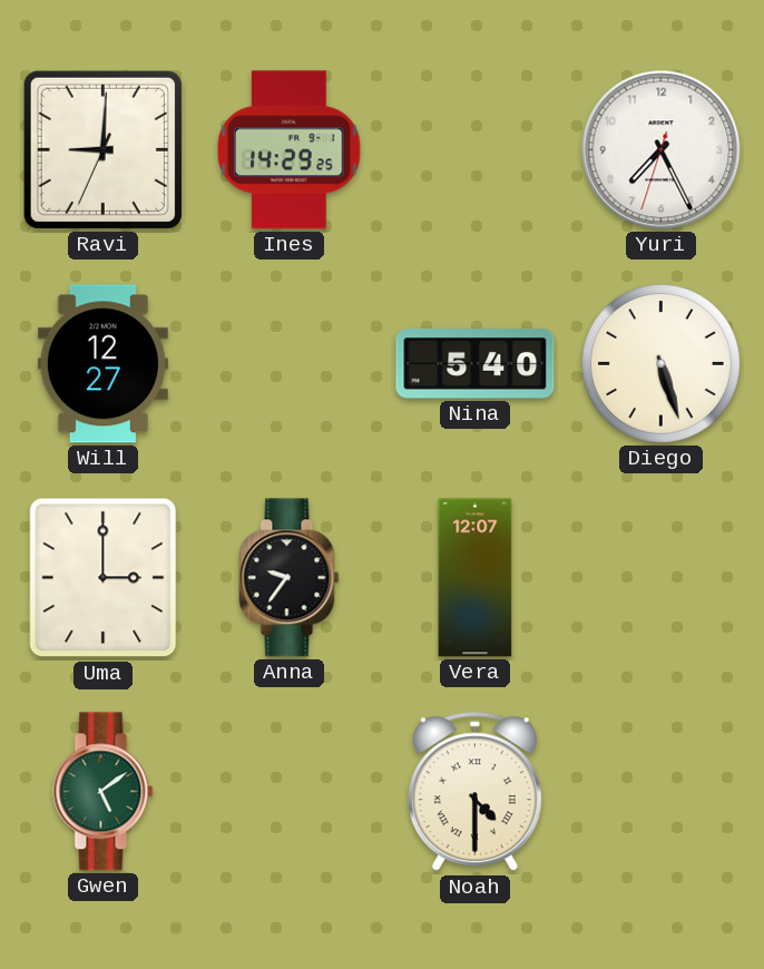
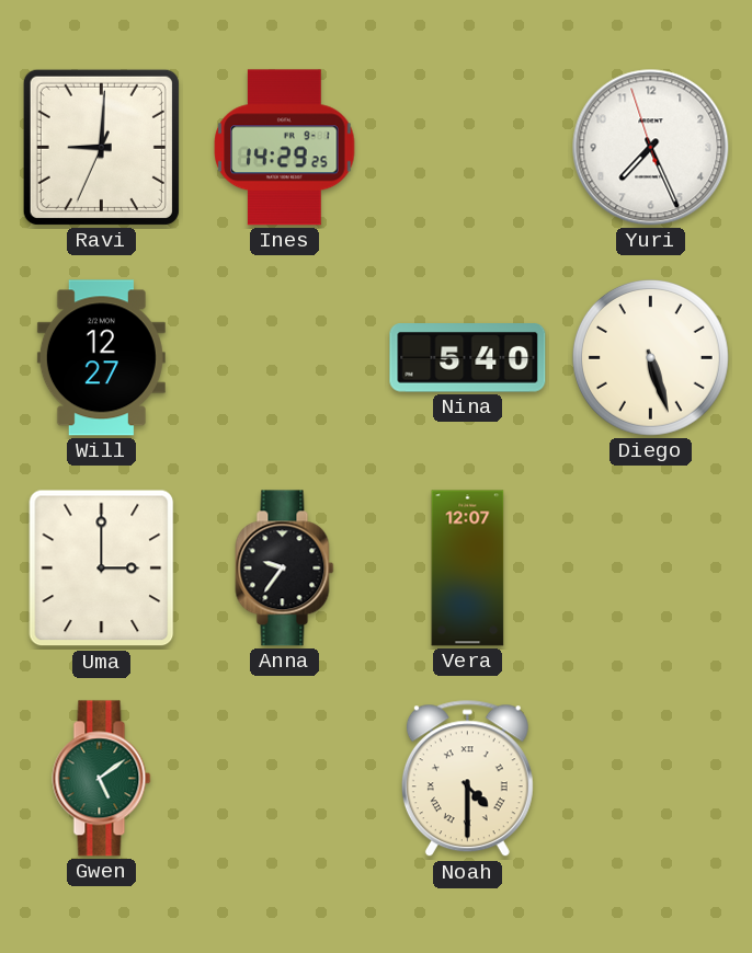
Yuri: 7:25:33 -> 7:25:57 (651, 148)
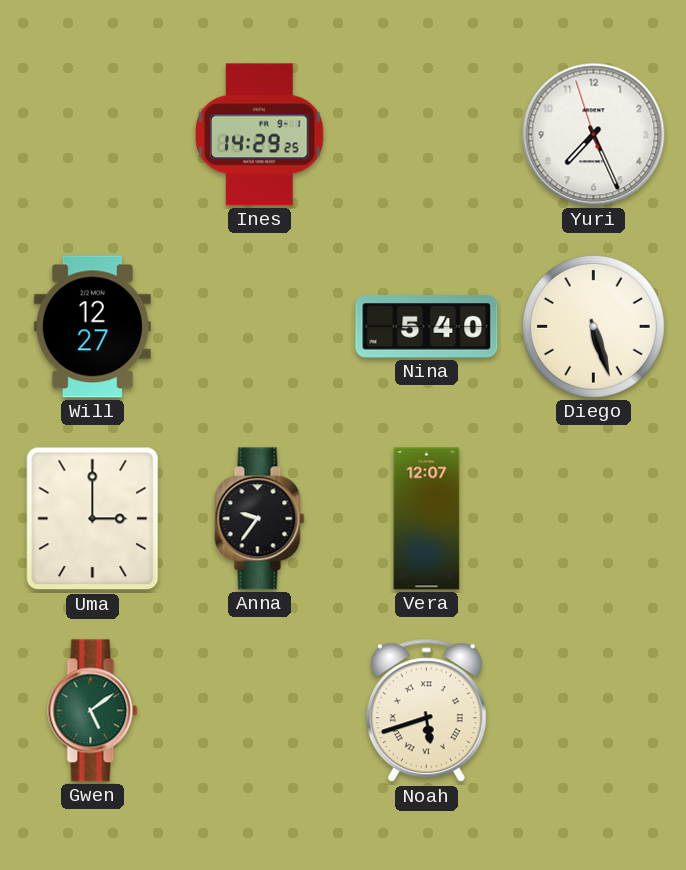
Ravi: 9:00 -> none (101, 147)
Noah: 4:30 -> 5:42 (426, 711)
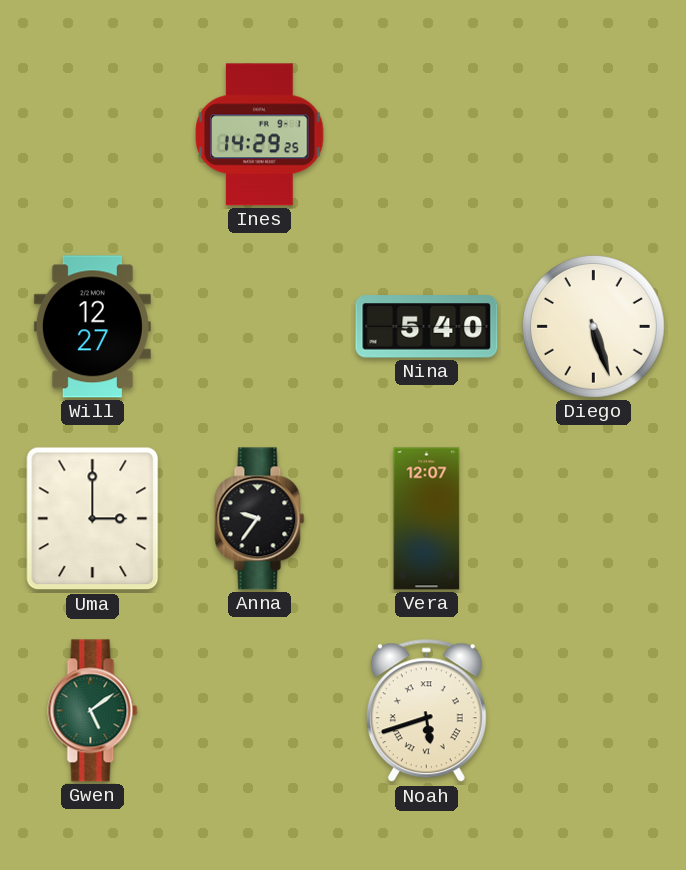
Yuri: 7:25 -> none (594, 135)
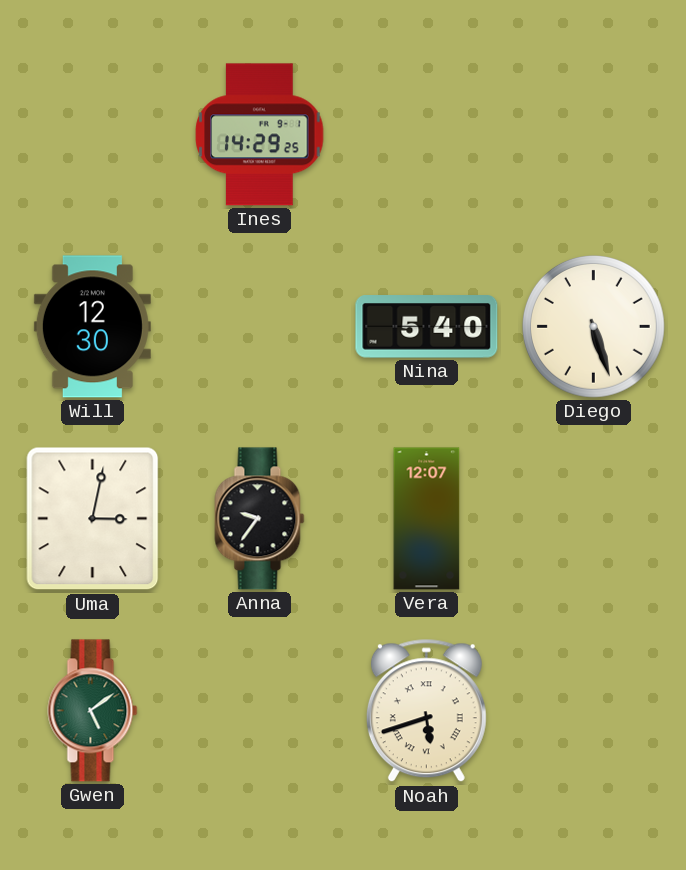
Will: 12:27 -> 12:30 (92, 327)
Uma: 3:00 -> 3:02 (93, 519)
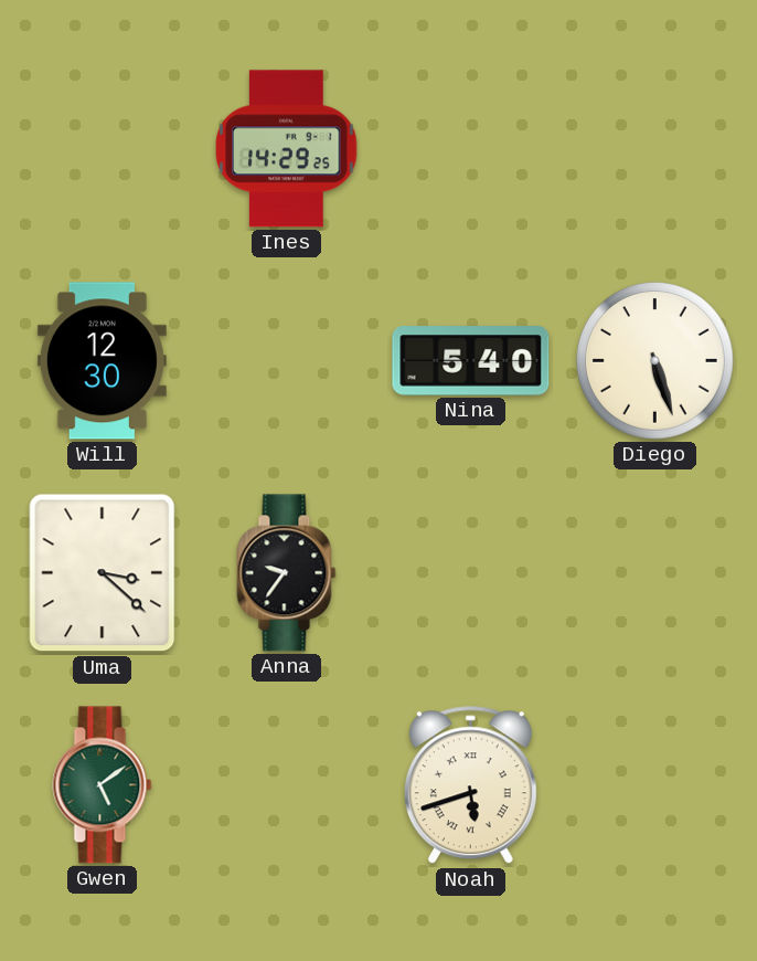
Uma: 3:02 -> 3:22 (103, 573)
Vera: 12:07 -> none (427, 519)
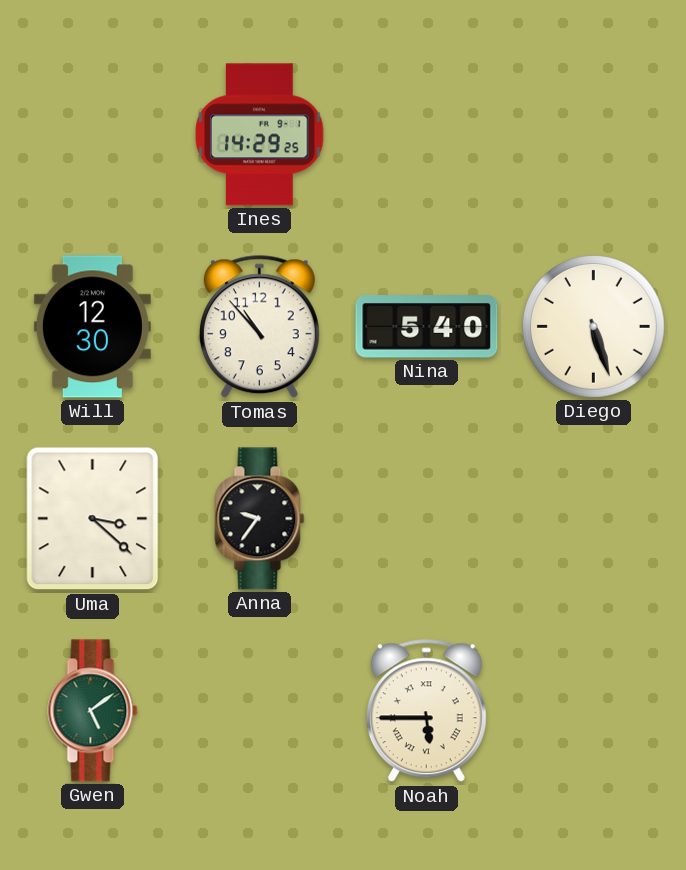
Tomas: none -> 10:53 (259, 327)
Noah: 5:42 -> 5:45 (426, 711)
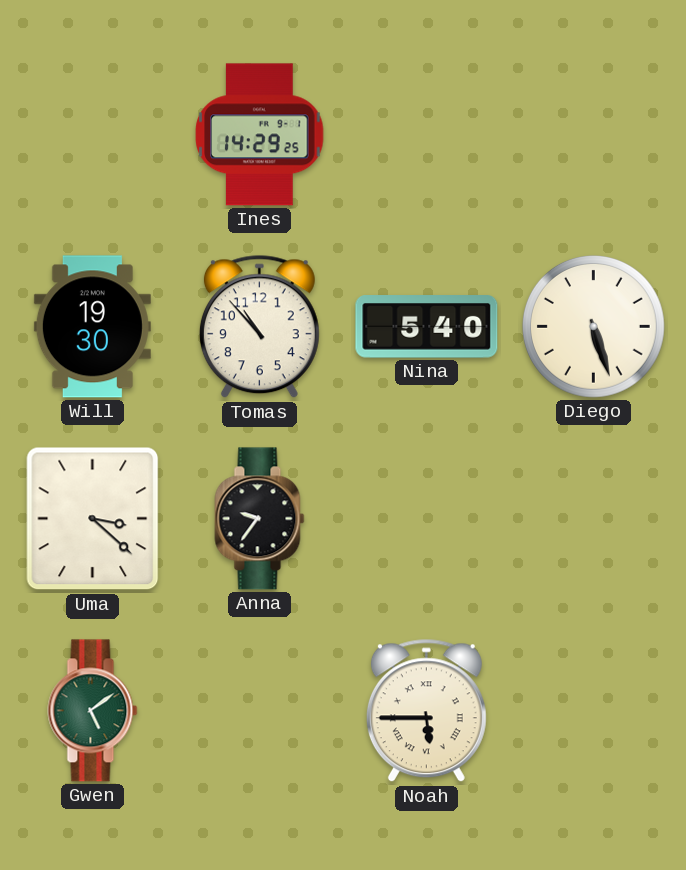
Will: 12:30 -> 19:30 (92, 327)
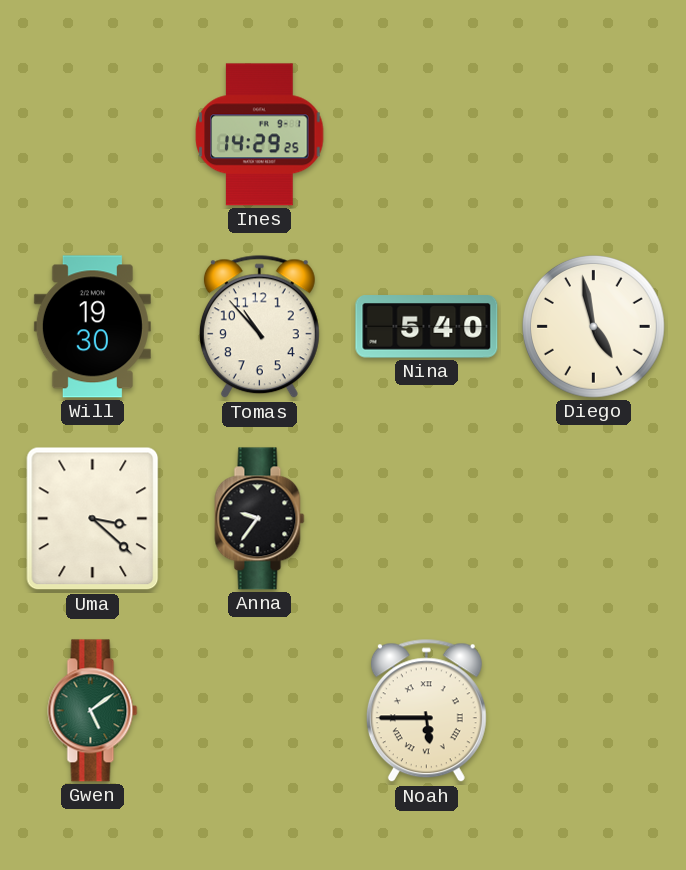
Diego: 5:27 -> 4:58 (593, 326)
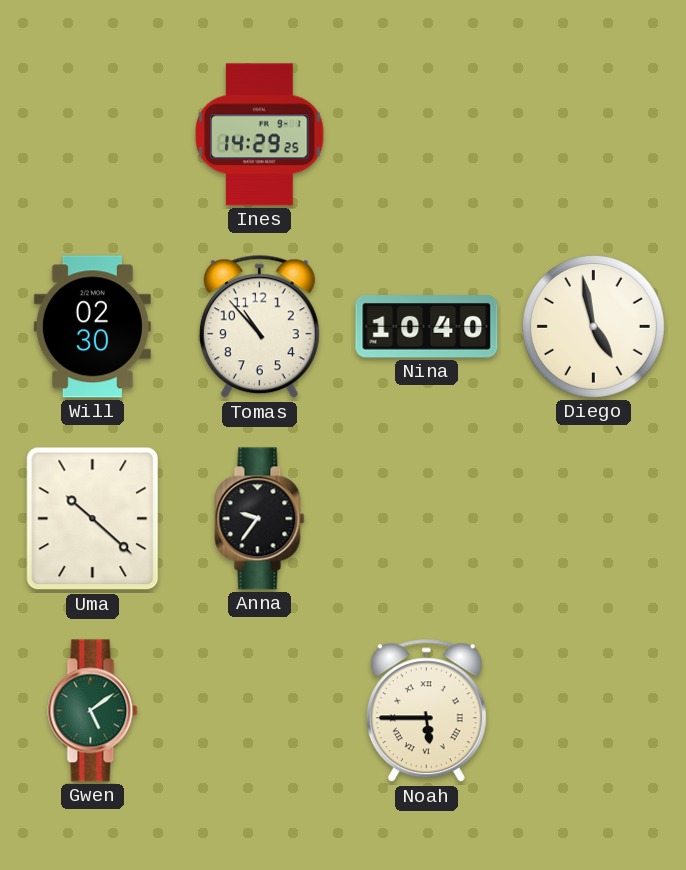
Will: 19:30 -> 02:30 (92, 327)
Nina: 5:40 -> 10:40 (427, 327)
Uma: 3:22 -> 10:22 (93, 519)
